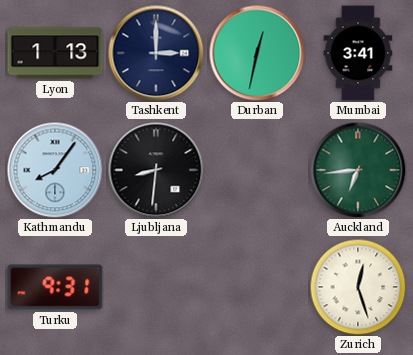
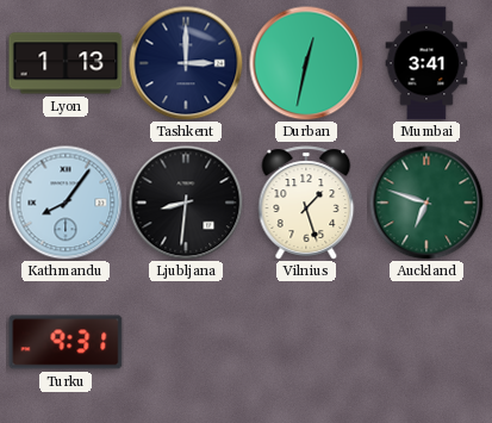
Vilnius: none -> 1:27 (306, 203)
Auckland: 6:44 -> 6:48 (426, 203)
Zurich: 12:27 -> none (358, 287)
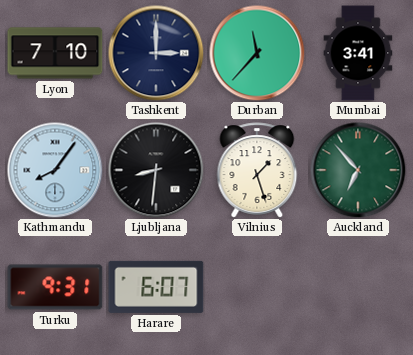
Lyon: 1:13 -> 7:10 (55, 53)
Durban: 12:32 -> 11:37 (257, 53)
Auckland: 6:48 -> 6:53 (358, 170)
Harare: none -> 6:07 (156, 287)
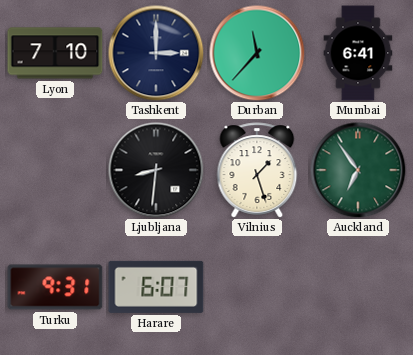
Mumbai: 3:41 -> 6:41 (358, 53)
Kathmandu: 8:06 -> none (55, 170)
Auckland: 6:53 -> 6:54 (358, 170)
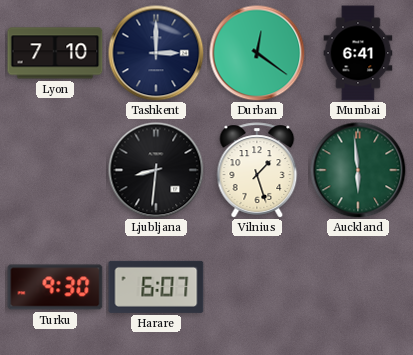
Durban: 11:37 -> 12:21 (257, 53)
Auckland: 6:54 -> 5:59 (358, 170)
Turku: 9:31 -> 9:30 (55, 287)
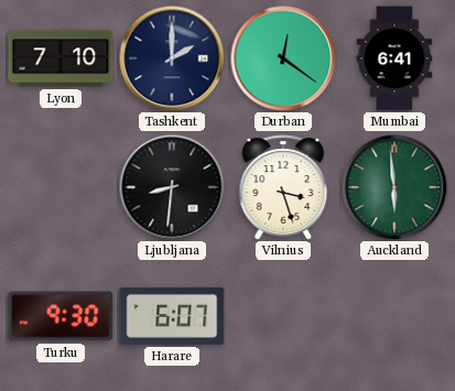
Tashkent: 3:00 -> 2:00 (172, 58)
Vilnius: 1:27 -> 3:27 (283, 187)
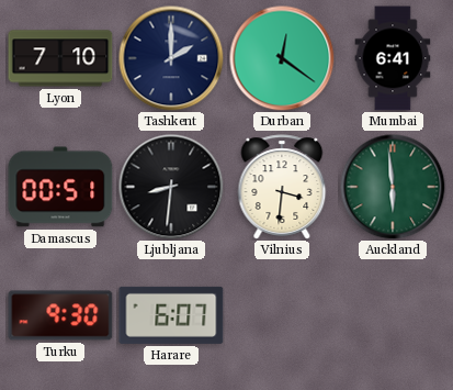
Damascus: none -> 00:51 (60, 187)
Vilnius: 3:27 -> 3:31 (282, 187)
